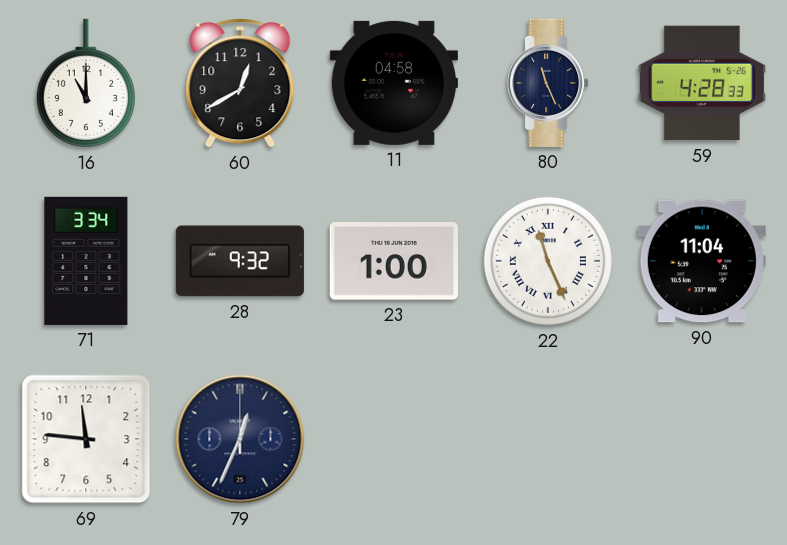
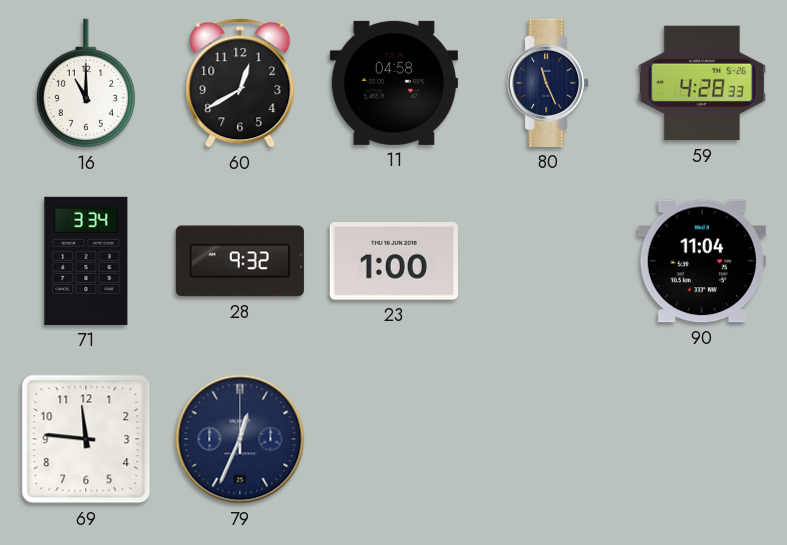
22: 11:26 -> none (548, 261)
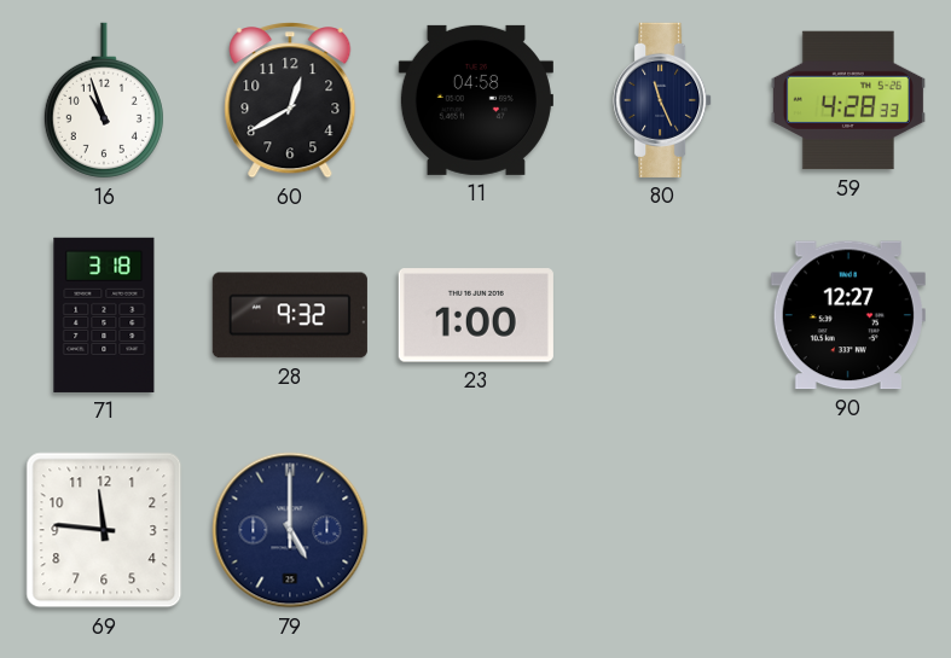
16: 11:00 -> 10:57 (104, 100)
71: 3:34 -> 3:18 (104, 315)
90: 11:04 -> 12:27 (848, 315)
79: 12:34 -> 5:00 (290, 530)
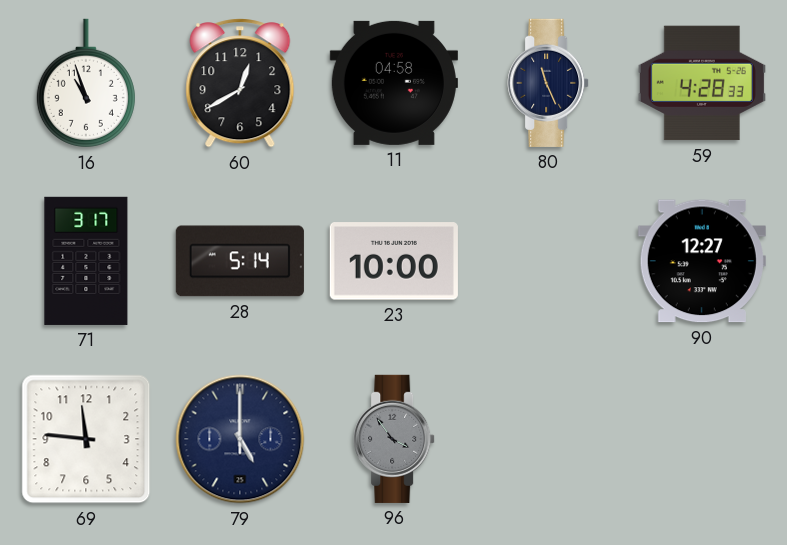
71: 3:18 -> 3:17 (86, 261)
28: 9:32 -> 5:14 (240, 261)
23: 1:00 -> 10:00 (394, 261)
96: none -> 3:54 (394, 439)
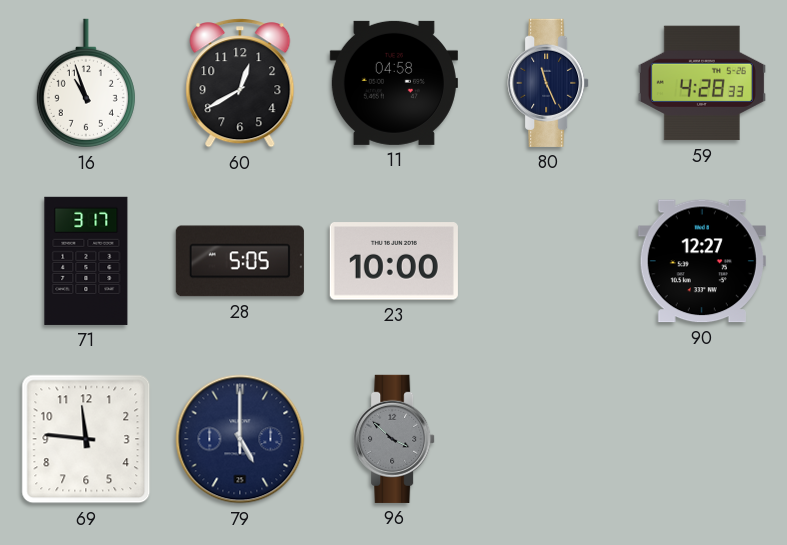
28: 5:14 -> 5:05 (240, 261)
96: 3:54 -> 3:52 (394, 439)
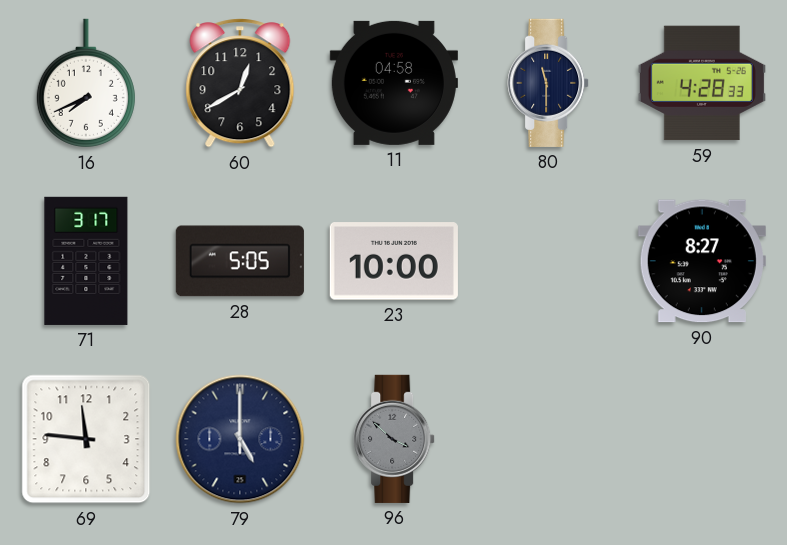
16: 10:57 -> 7:41 (86, 83)
80: 11:26 -> 11:30 (548, 83)
90: 12:27 -> 8:27 (702, 261)
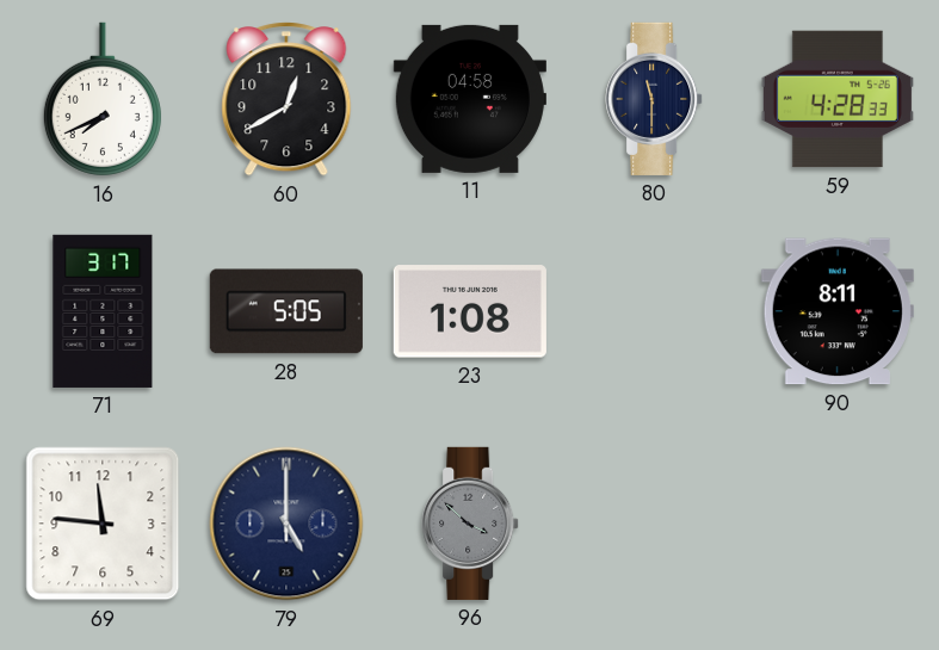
23: 10:00 -> 1:08 (470, 311)
90: 8:27 -> 8:11 (838, 311)
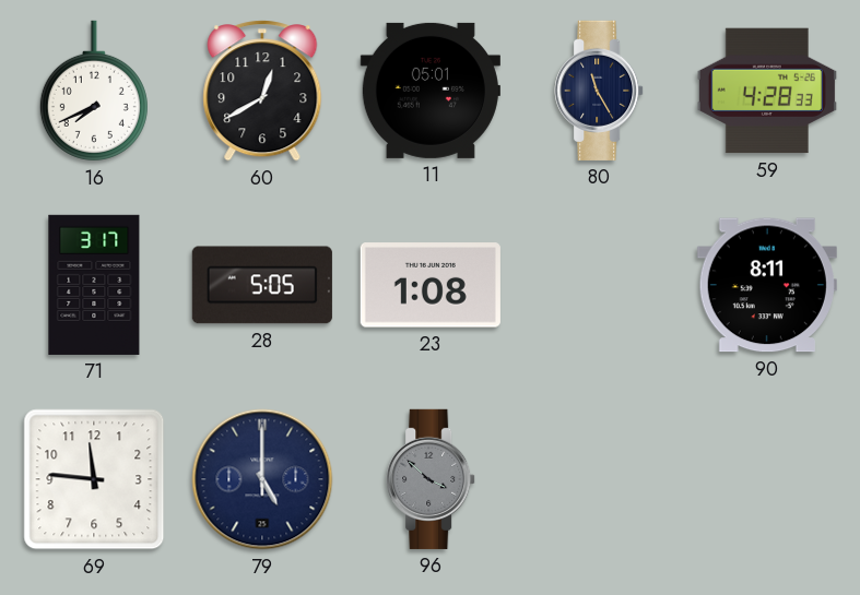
11: 04:58 -> 05:01 (431, 91)
80: 11:30 -> 11:25 (599, 91)
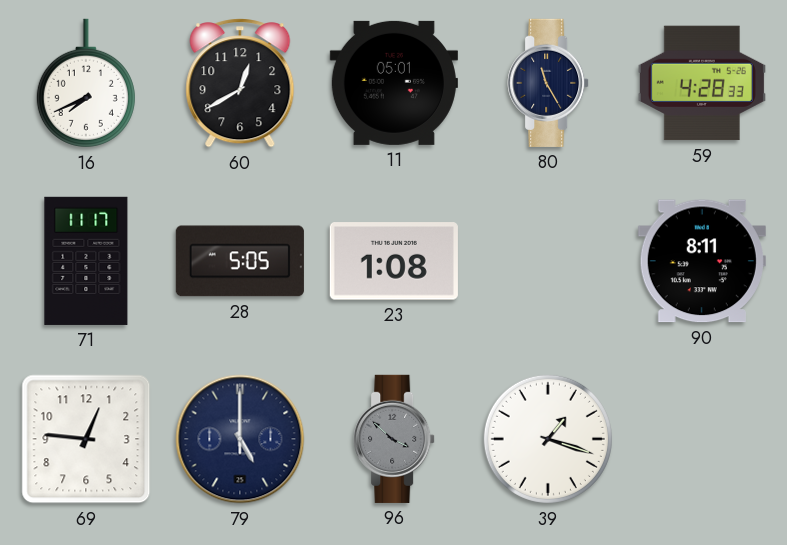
71: 3:17 -> 11:17 (86, 261)
69: 11:46 -> 12:46 (86, 439)
39: none -> 1:18 (548, 439)
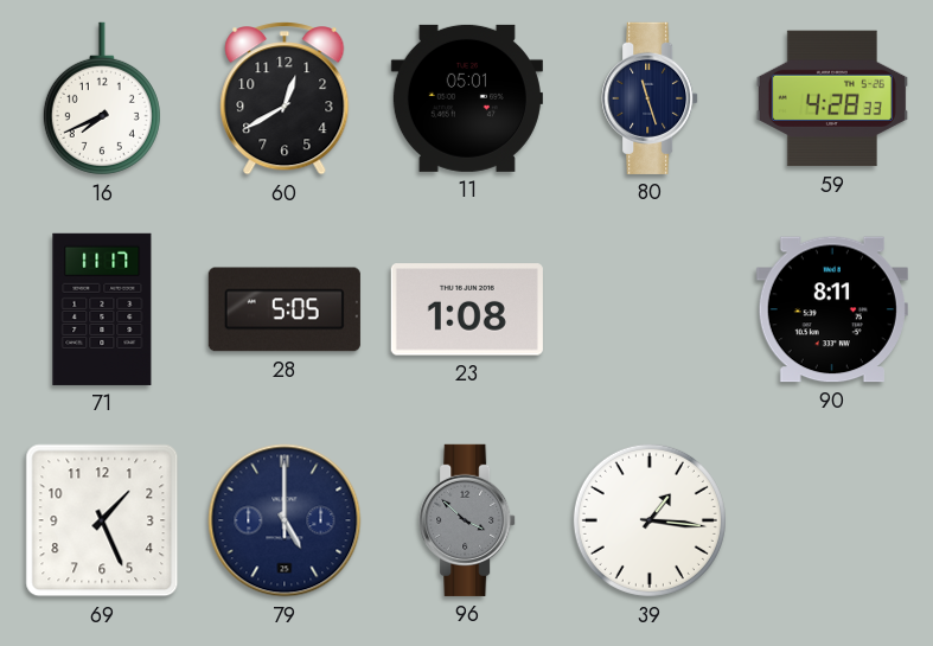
80: 11:25 -> 11:27 (650, 98)
69: 12:46 -> 1:26 (102, 520)
39: 1:18 -> 1:16 (650, 520)
